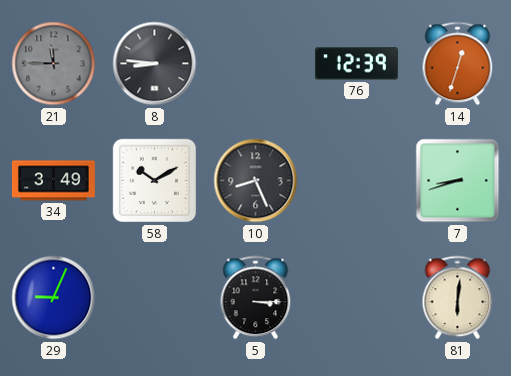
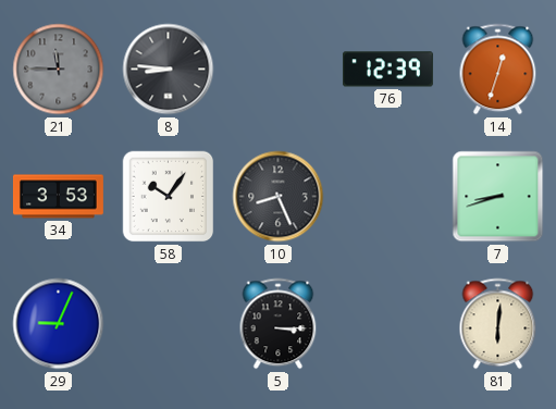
34: 3:49 -> 3:53 (58, 197)
58: 10:10 -> 10:06 (169, 197)
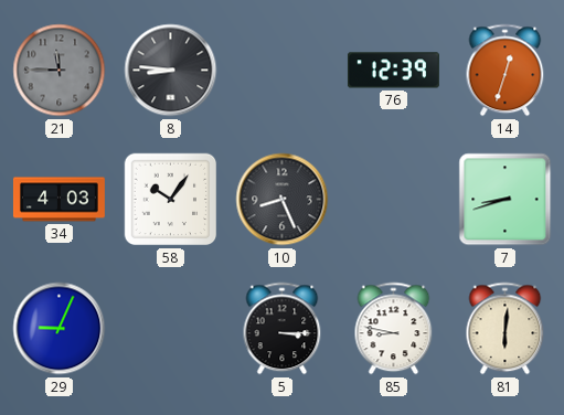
34: 3:53 -> 4:03 (58, 200)
85: none -> 8:47 (394, 329)
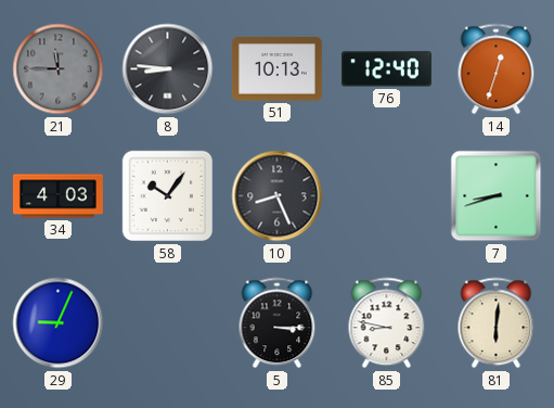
51: none -> 10:13 (276, 69)
76: 12:39 -> 12:40 (386, 69)
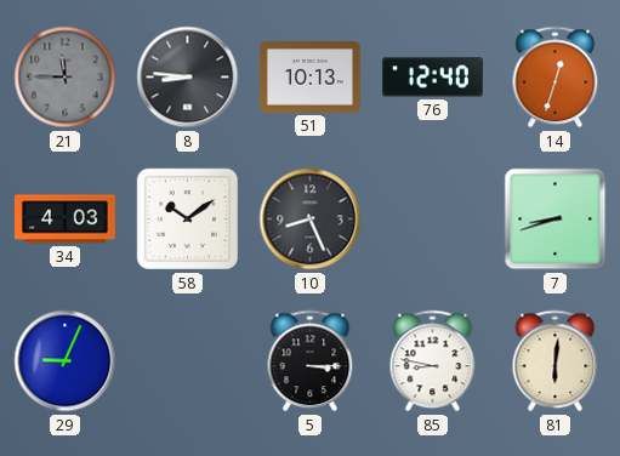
58: 10:06 -> 10:09 (188, 220)
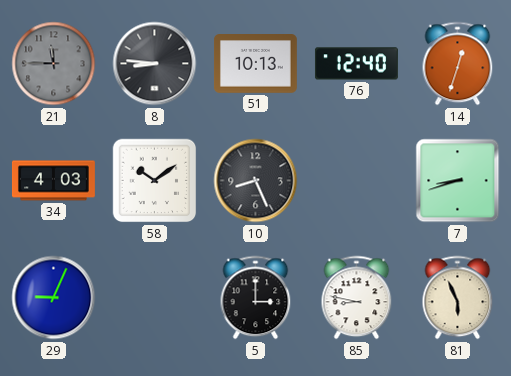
5: 3:15 -> 3:00 (256, 298)
81: 6:01 -> 5:56 (458, 298)
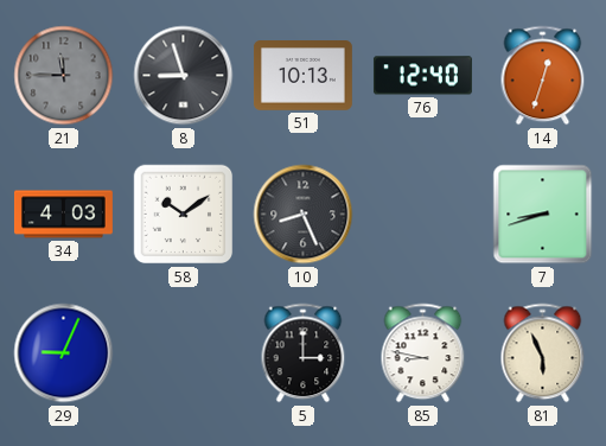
8: 8:46 -> 8:57 (184, 76)
